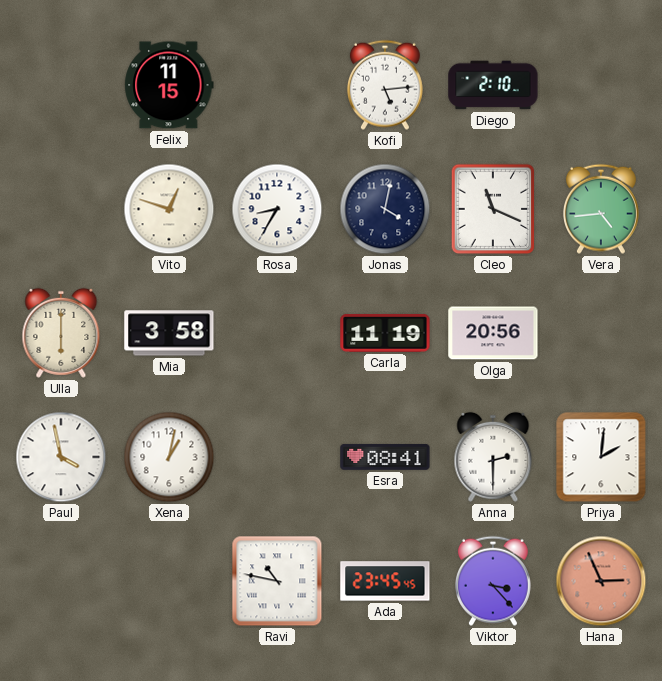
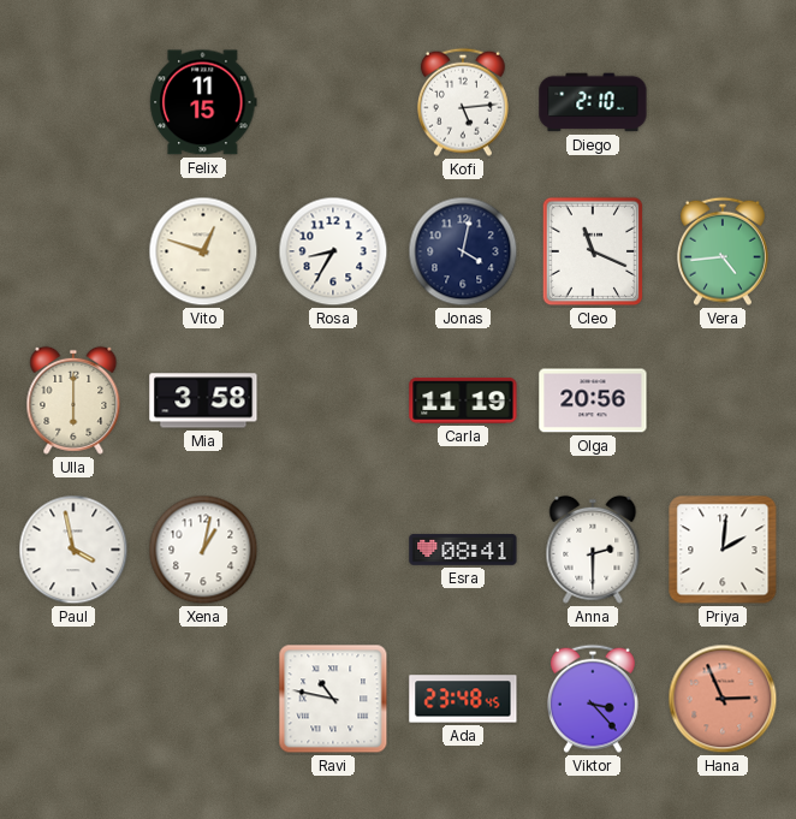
Ada: 23:45 -> 23:48 (463, 699)
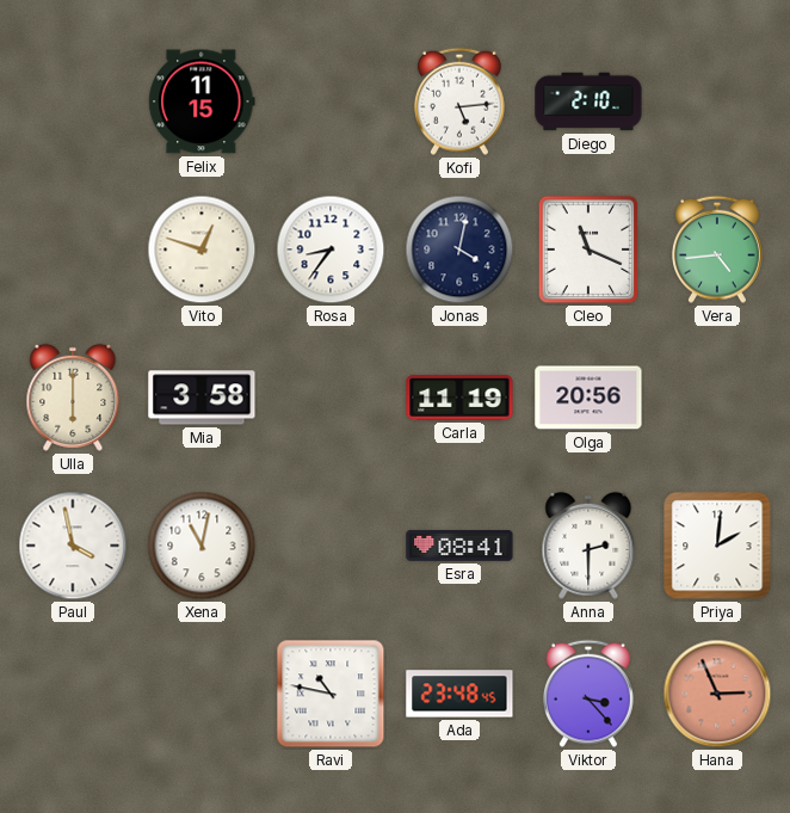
Rosa: 8:35 -> 8:36 (331, 250)
Xena: 1:02 -> 11:02 (202, 546)
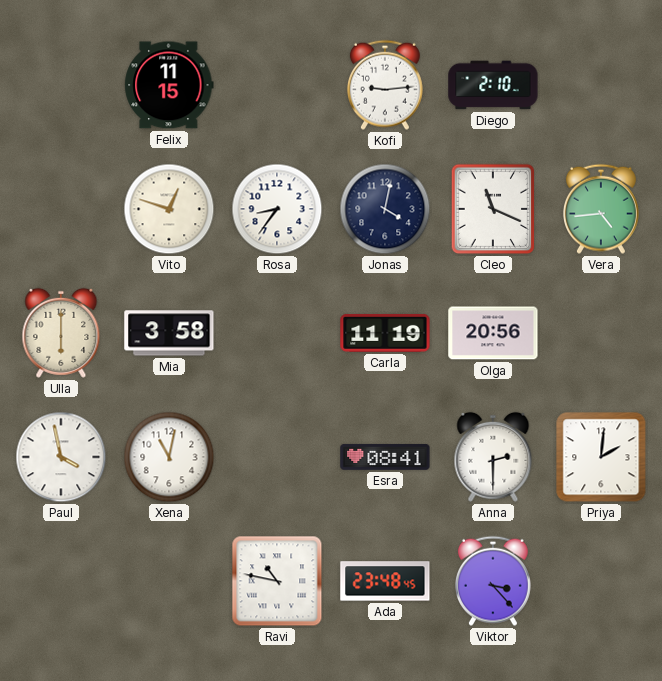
Kofi: 5:14 -> 9:14 (385, 85)
Hana: 2:56 -> none (717, 694)
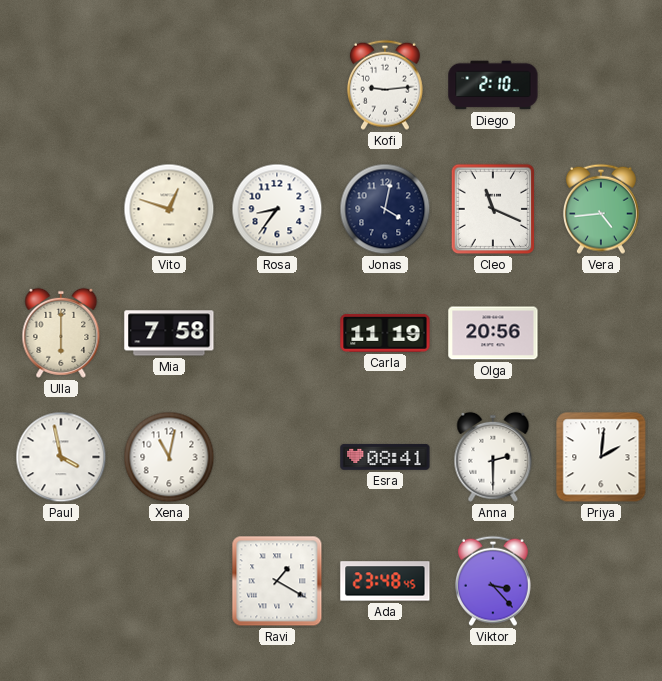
Felix: 11:15 -> none (169, 85)
Mia: 3:58 -> 7:58 (169, 333)
Ravi: 10:47 -> 1:20 (277, 581)
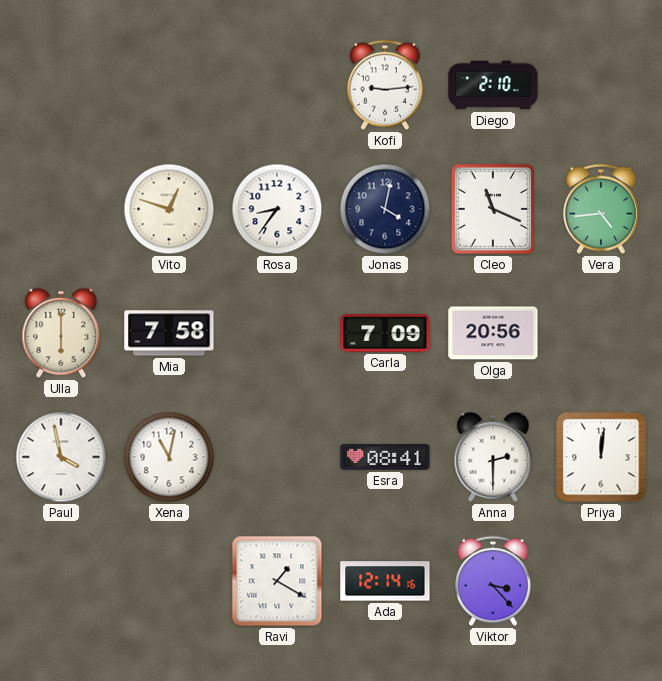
Carla: 11:19 -> 7:09 (385, 333)
Priya: 2:01 -> 12:01 (601, 457)
Ada: 23:48 -> 12:14 (385, 581)
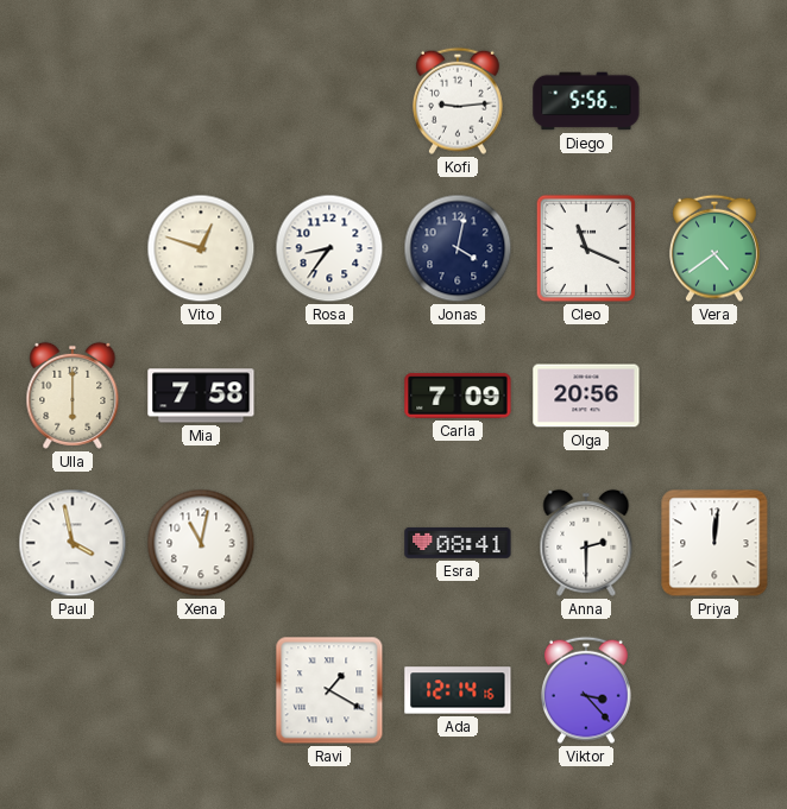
Diego: 2:10 -> 5:56 (586, 101)
Vera: 4:44 -> 4:39 (714, 248)
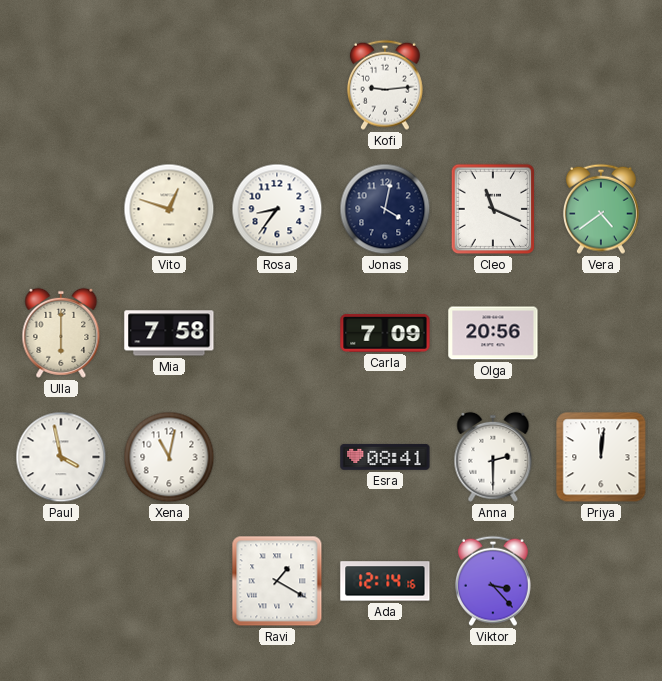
Diego: 5:56 -> none (586, 101)
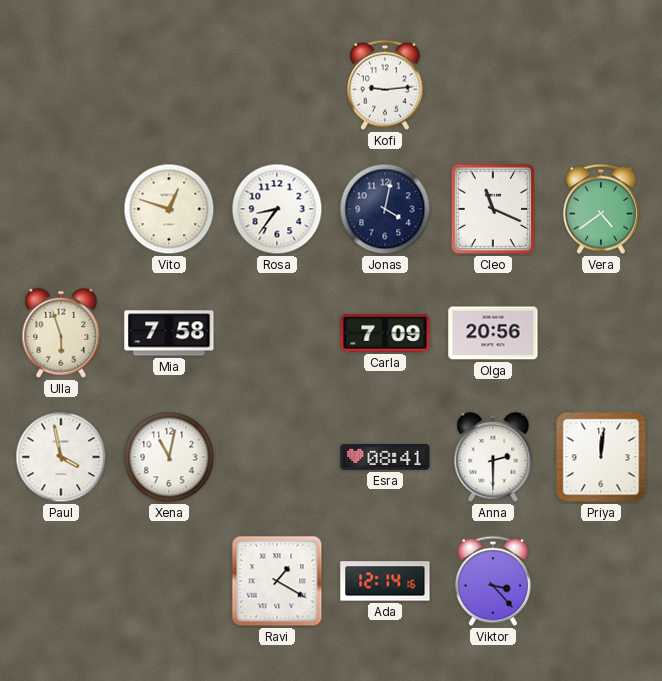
Ulla: 6:00 -> 5:57 (61, 333)
